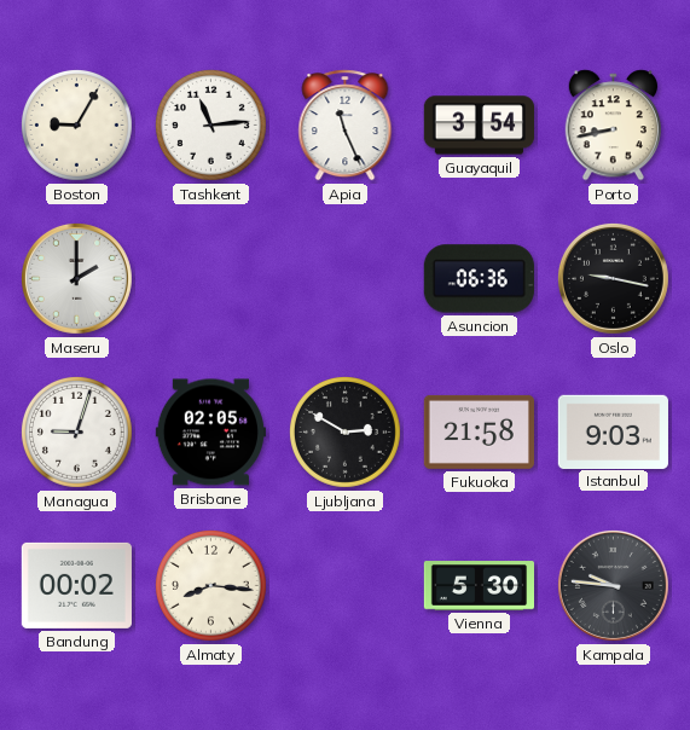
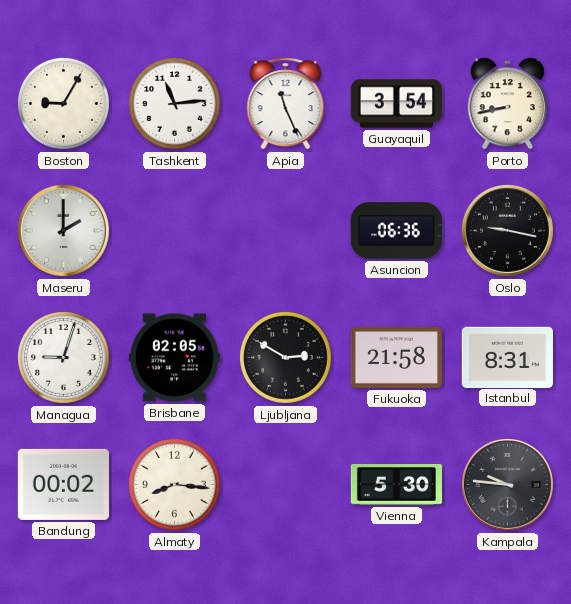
Istanbul: 9:03 -> 8:31 (507, 357)
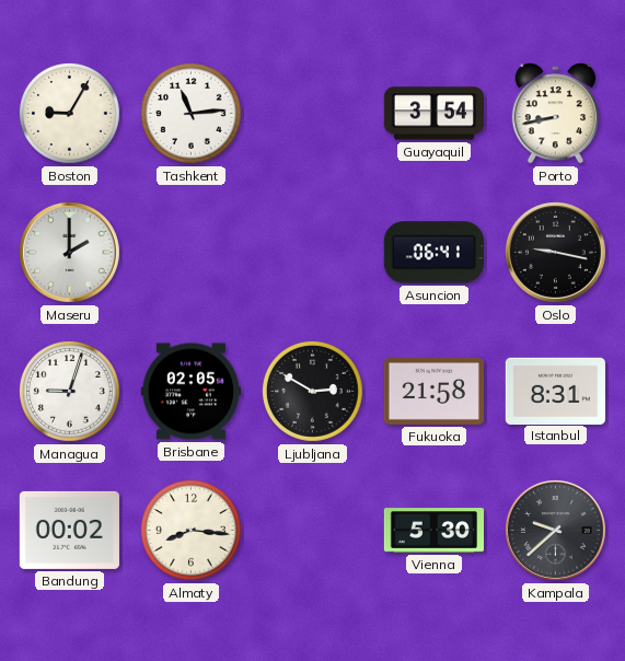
Apia: 11:26 -> none (286, 104)
Asuncion: 06:36 -> 06:41 (433, 253)
Kampala: 9:46 -> 9:38 (555, 530)
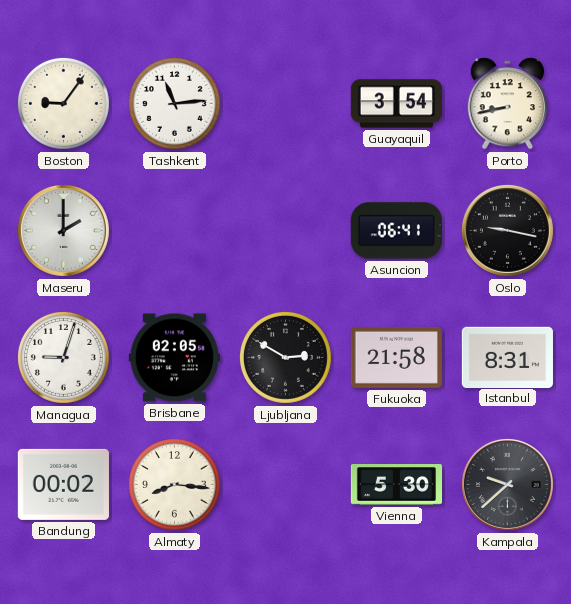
Boston: 9:05 -> 9:06 (63, 103)
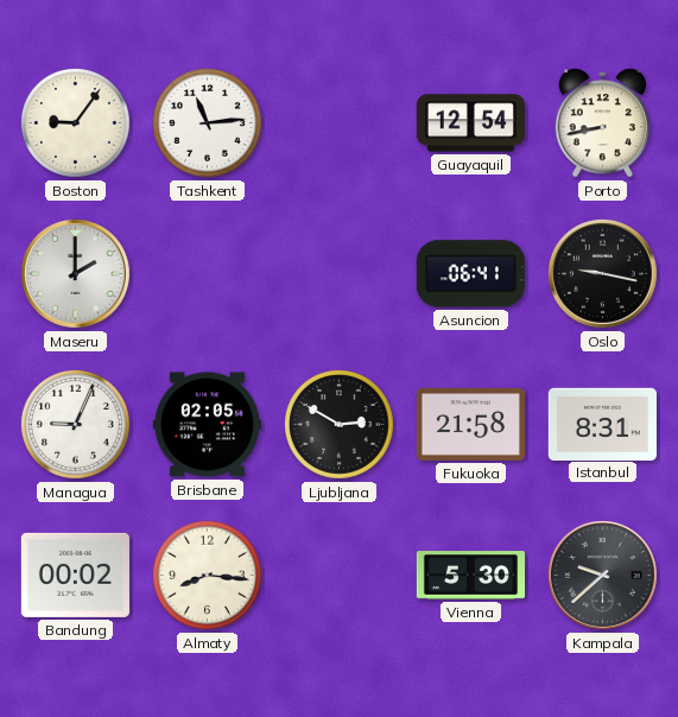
Guayaquil: 3:54 -> 12:54 (470, 123)
Managua: 9:03 -> 9:04 (75, 424)
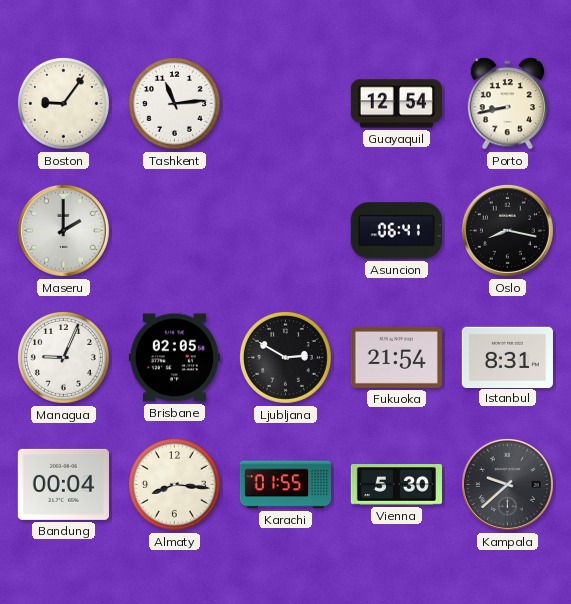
Oslo: 9:17 -> 8:17 (507, 230)
Fukuoka: 21:58 -> 21:54 (396, 357)
Bandung: 00:02 -> 00:04 (63, 484)
Karachi: none -> 01:55 (285, 485)
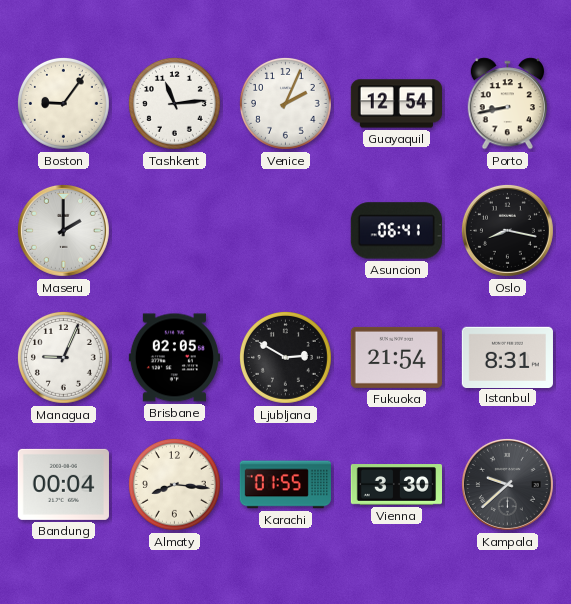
Venice: none -> 2:04 (285, 103)
Vienna: 5:30 -> 3:30 (396, 485)
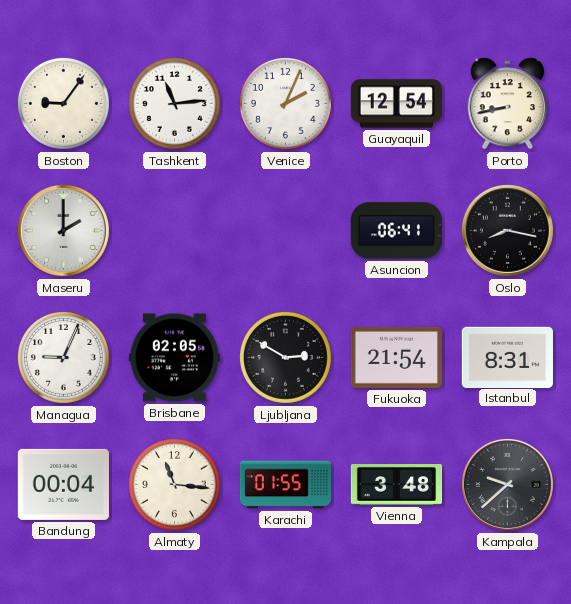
Almaty: 8:16 -> 11:16 (174, 484)
Vienna: 3:30 -> 3:48 (396, 485)
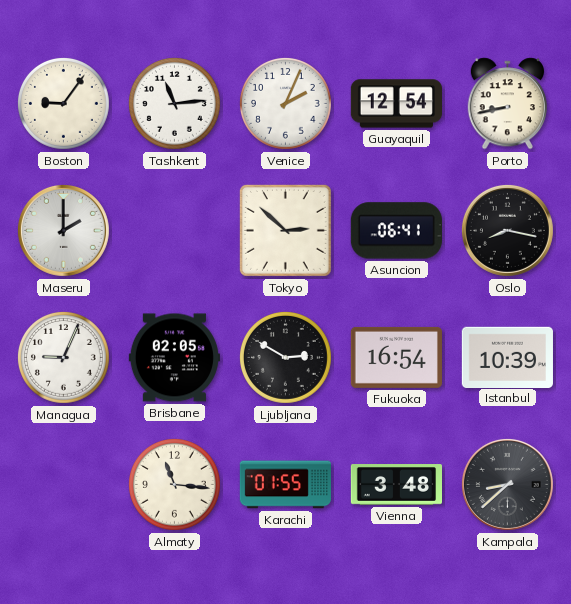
Tokyo: none -> 2:52 (285, 230)
Fukuoka: 21:54 -> 16:54 (396, 357)
Istanbul: 8:31 -> 10:39 (507, 357)
Bandung: 00:04 -> none (63, 484)
Kampala: 9:38 -> 8:38 (507, 484)
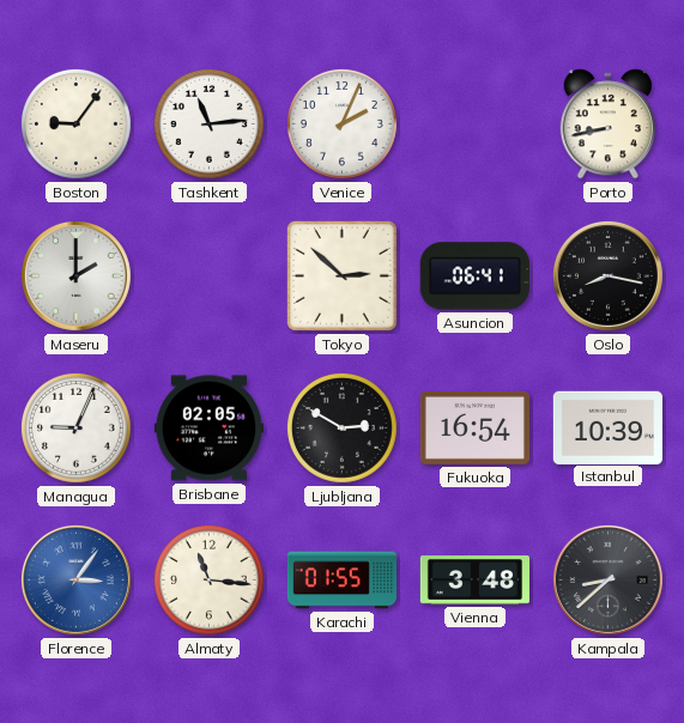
Guayaquil: 12:54 -> none (396, 104)
Florence: none -> 3:06 (75, 579)
